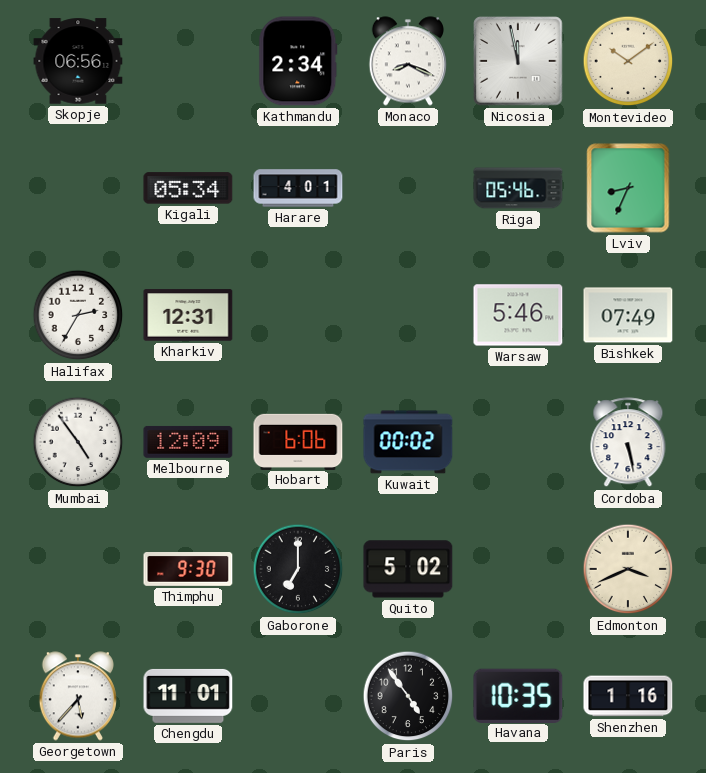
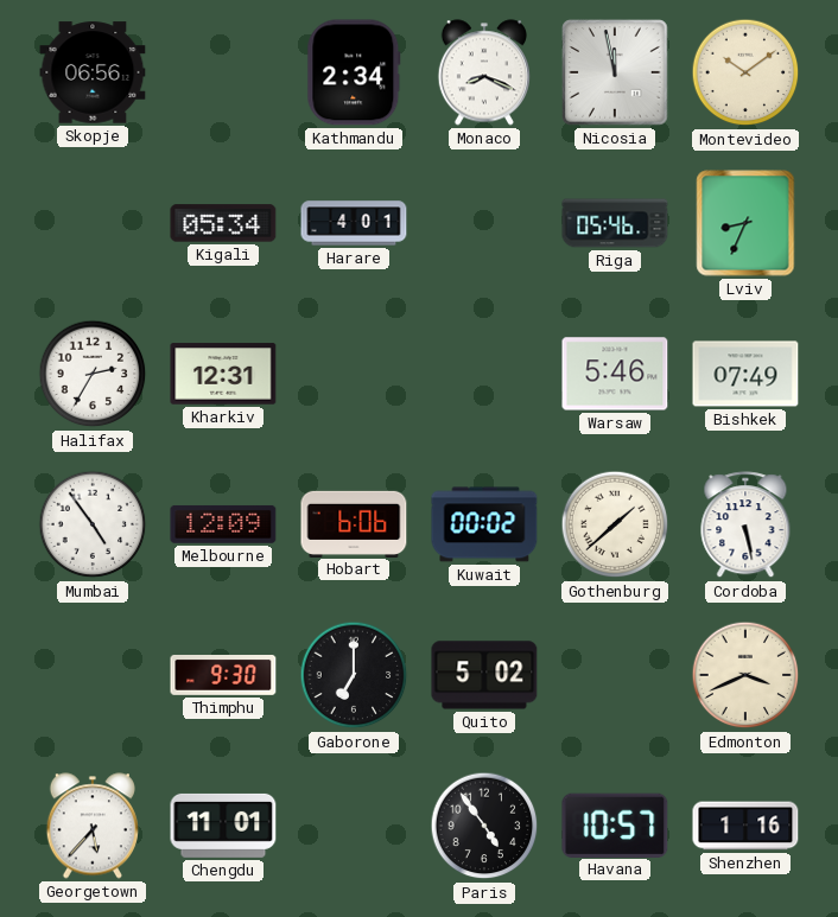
Gothenburg: none -> 1:38 (615, 524)
Havana: 10:35 -> 10:57 (615, 824)
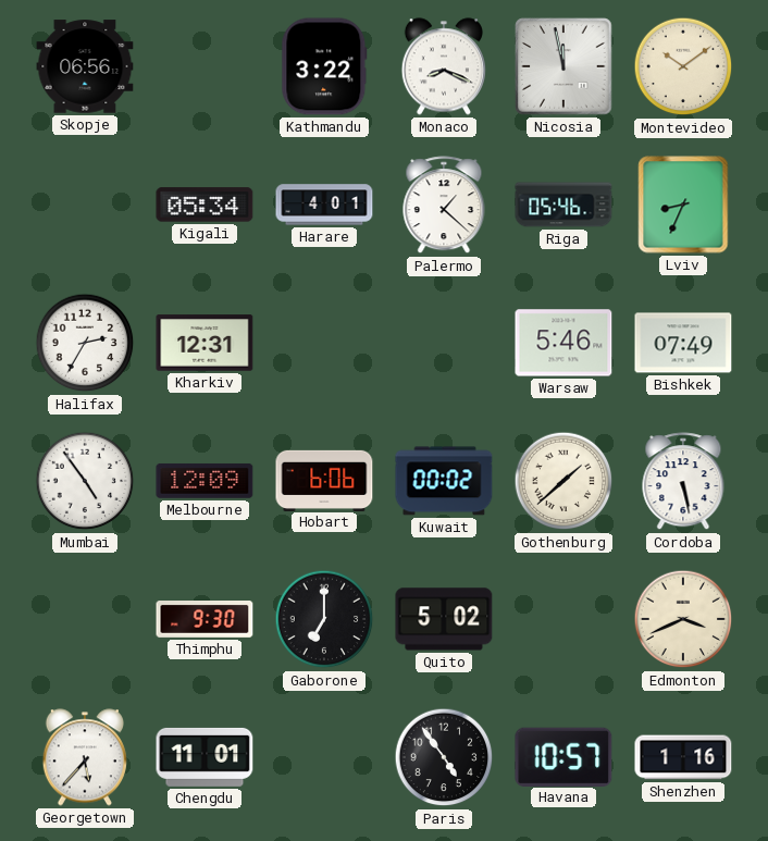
Kathmandu: 2:34 -> 3:22 (324, 66)
Palermo: none -> 1:22 (444, 206)
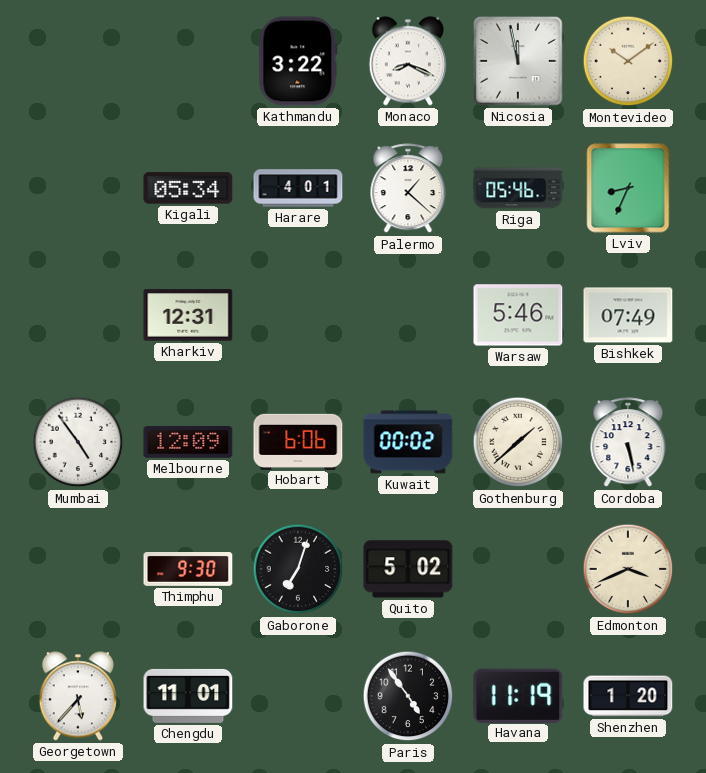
Skopje: 06:56 -> none (85, 66)
Halifax: 2:35 -> none (85, 343)
Gaborone: 7:00 -> 7:03 (298, 569)
Havana: 10:57 -> 11:19 (518, 695)
Shenzhen: 1:16 -> 1:20 (628, 696)
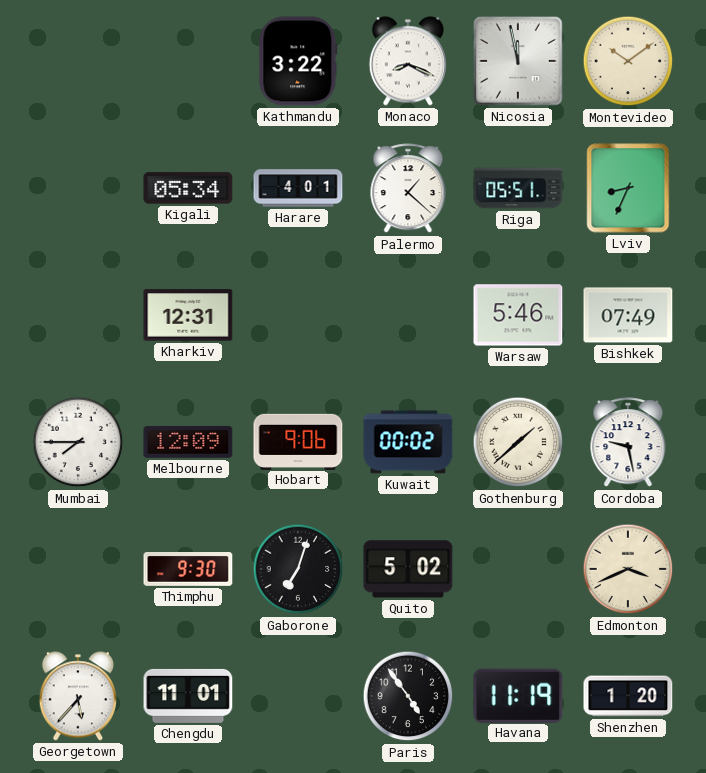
Riga: 05:46 -> 05:51 (518, 188)
Mumbai: 4:54 -> 7:45 (78, 442)
Hobart: 6:06 -> 9:06 (298, 441)
Cordoba: 5:28 -> 9:28 (628, 443)
